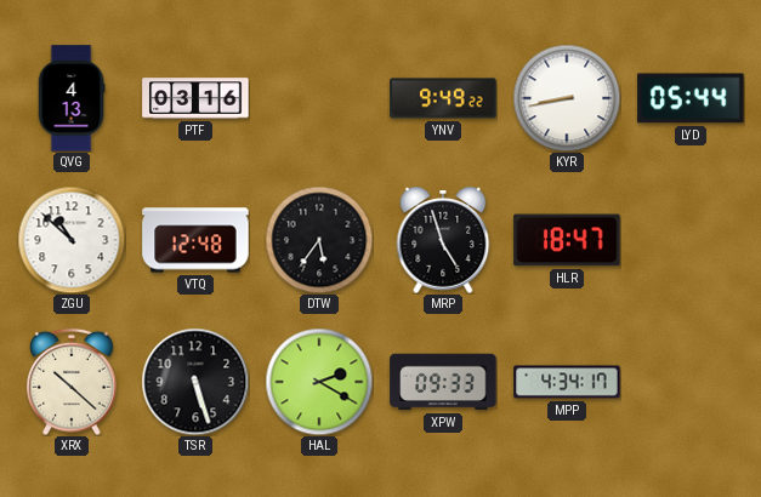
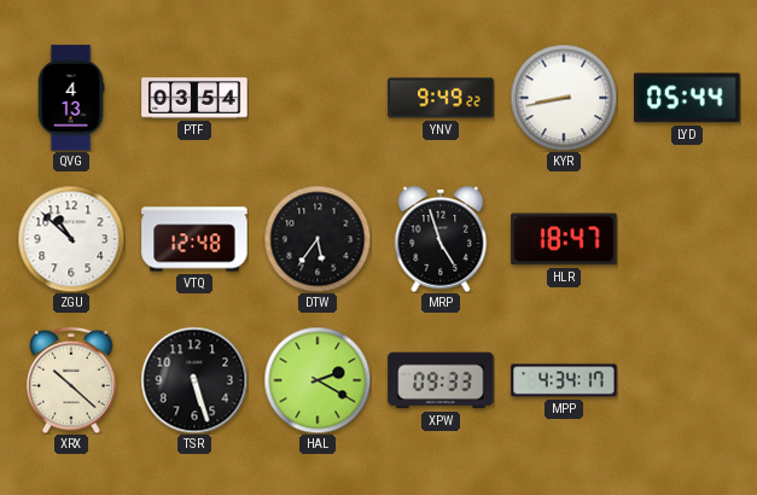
PTF: 03:16 -> 03:54 (194, 98)
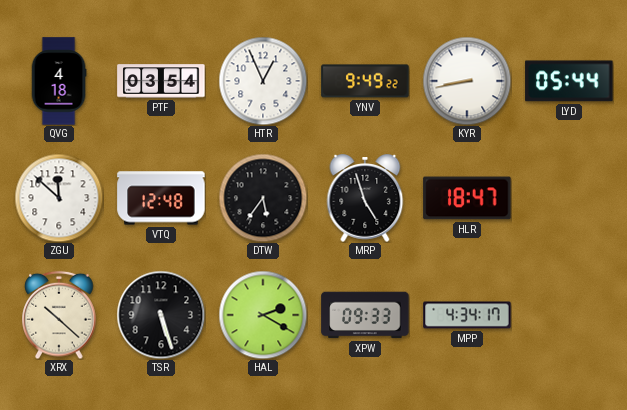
QVG: 4:13 -> 4:18 (59, 81)
HTR: none -> 12:56 (263, 81)
ZGU: 10:52 -> 11:52 (59, 198)
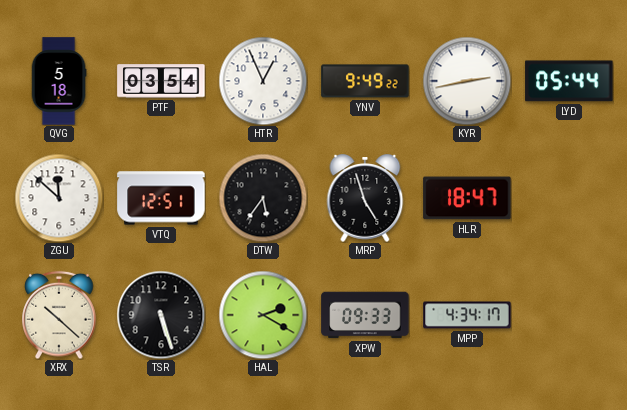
QVG: 4:18 -> 5:18 (59, 81)
KYR: 8:43 -> 2:43 (467, 81)
VTQ: 12:48 -> 12:51 (161, 198)
